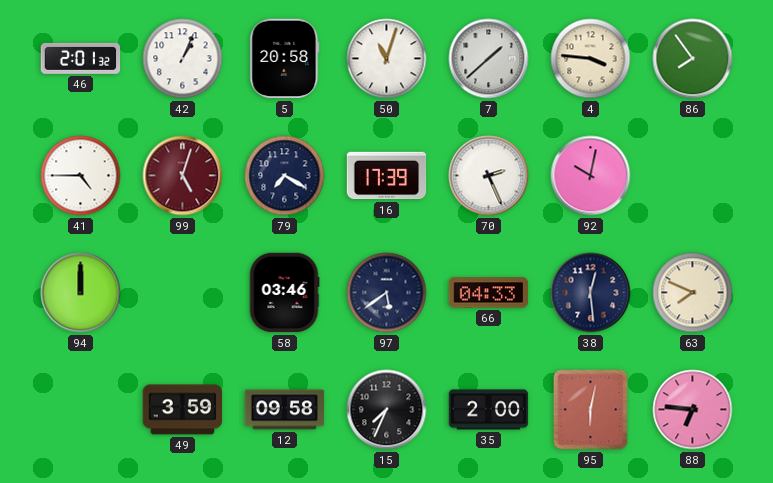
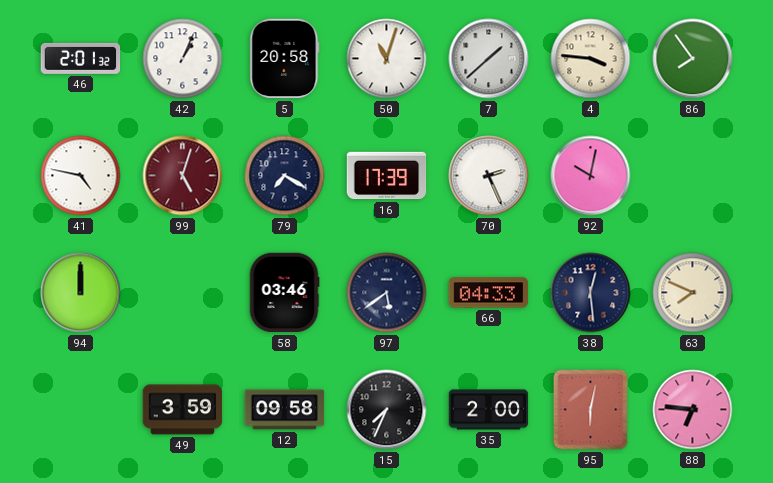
41: 4:45 -> 4:47 (81, 176)
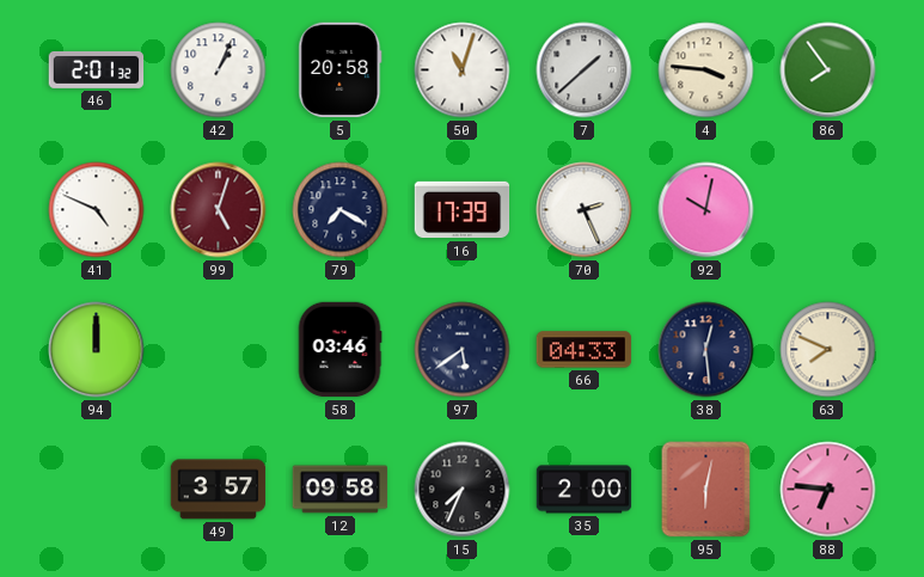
41: 4:47 -> 4:49 (97, 210)
49: 3:59 -> 3:57 (219, 490)
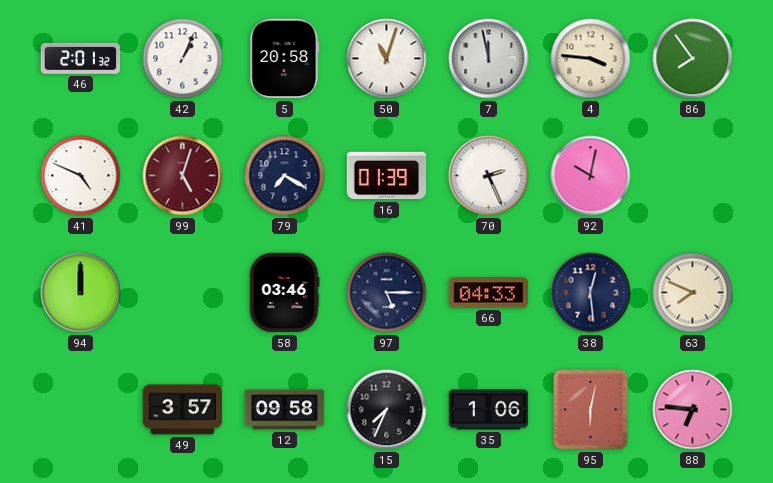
7: 1:38 -> 11:58 (489, 59)
16: 17:39 -> 01:39 (387, 176)
97: 5:39 -> 5:15 (387, 293)
35: 2:00 -> 1:06 (489, 410)
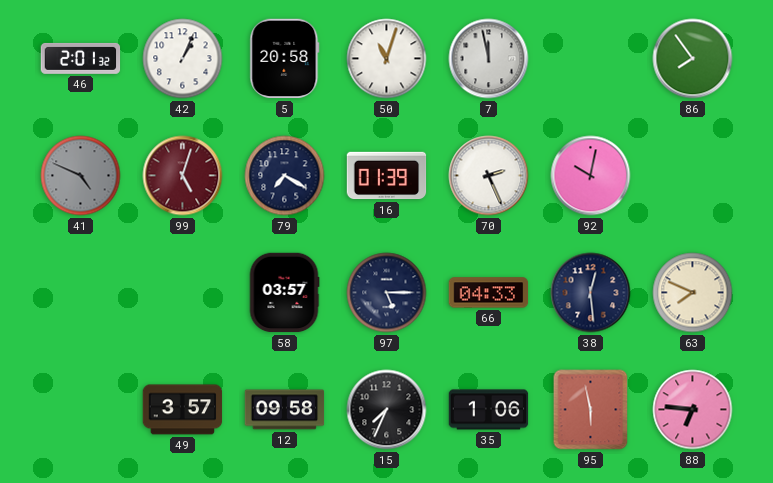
4: 3:46 -> none (591, 59)
41 dial: white -> grey (81, 176)
94: 12:00 -> none (81, 293)
58: 03:46 -> 03:57 (284, 293)
95: 6:02 -> 5:58 (591, 410)
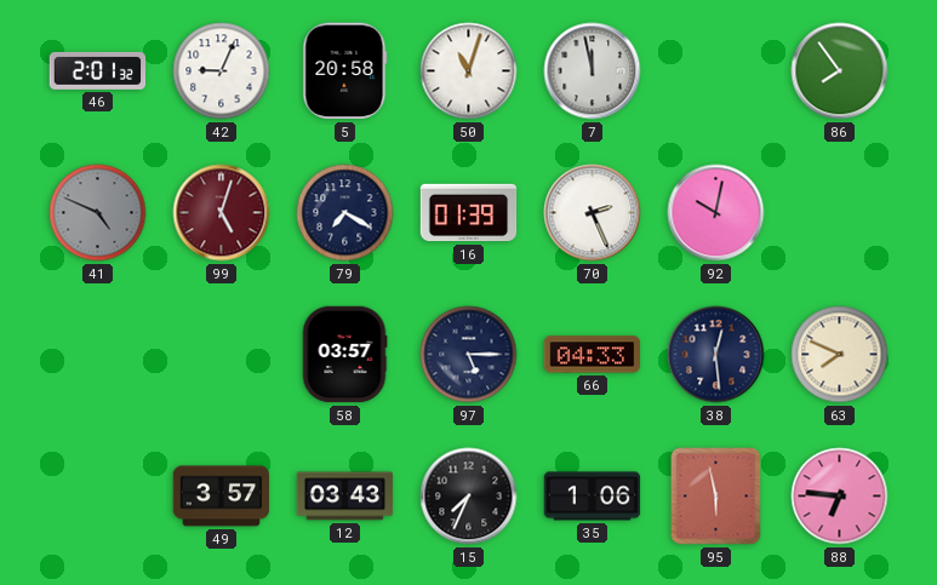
42: 1:04 -> 9:04 (222, 71)
12: 09:58 -> 03:43 (345, 497)
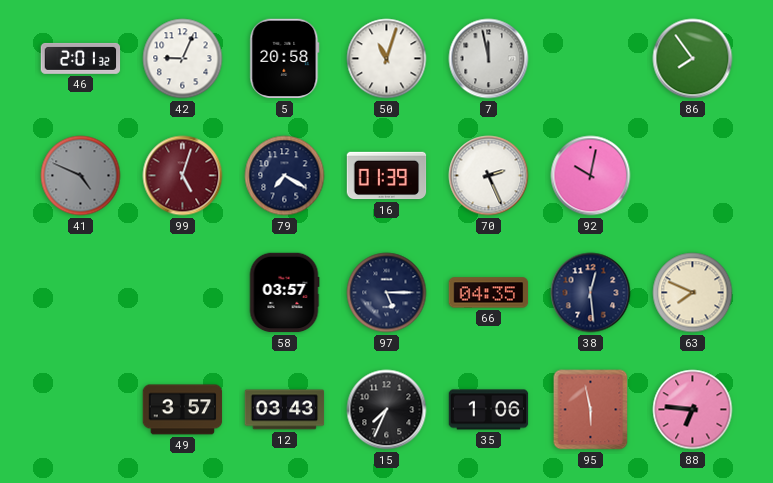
66: 04:33 -> 04:35 (489, 293)
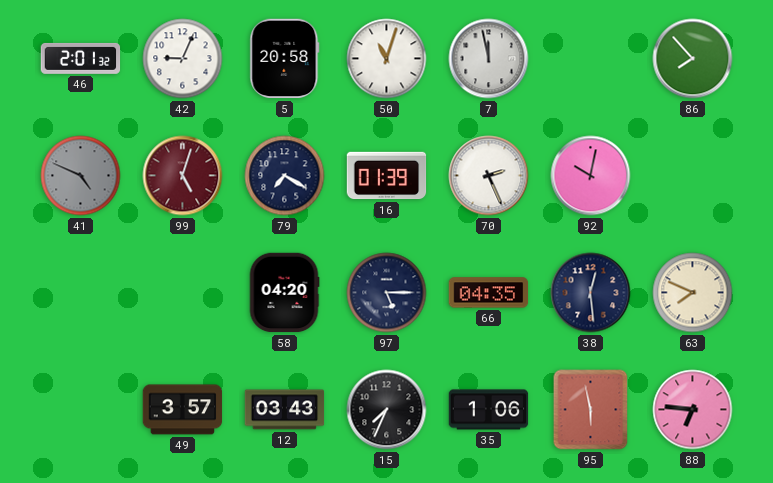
86: 7:54 -> 7:53 (693, 59)
58: 03:57 -> 04:20 (284, 293)
